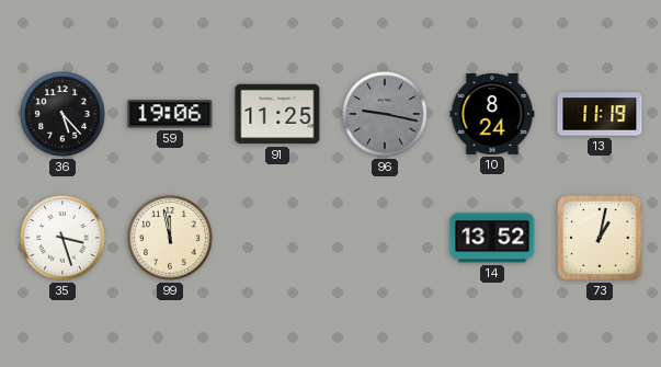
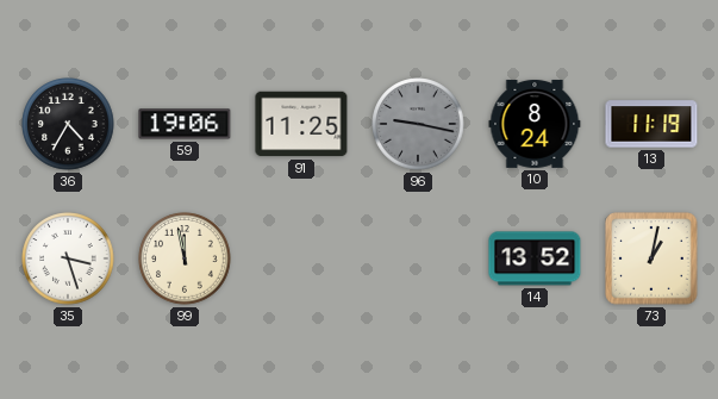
36: 5:23 -> 4:35 (68, 124)
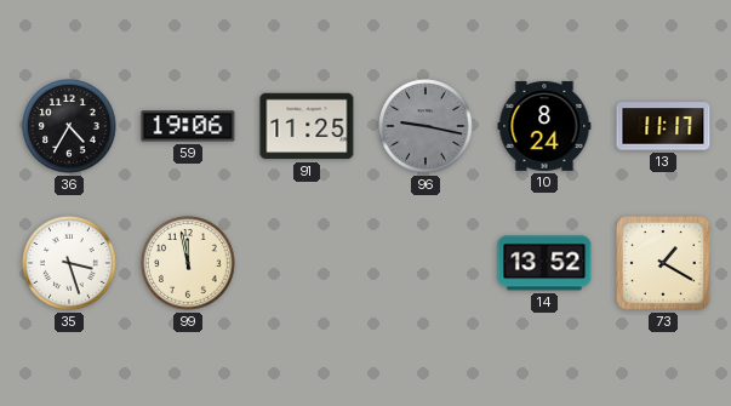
13: 11:19 -> 11:17 (663, 126)
73: 1:02 -> 1:20 (663, 263)
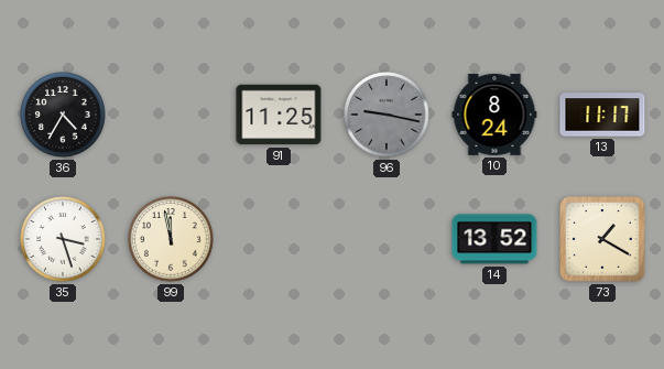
59: 19:06 -> none (188, 126)
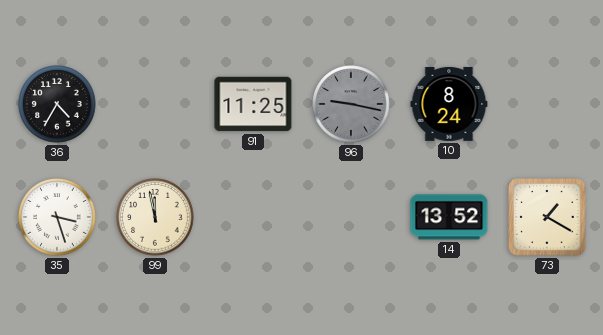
13: 11:17 -> none (602, 115)
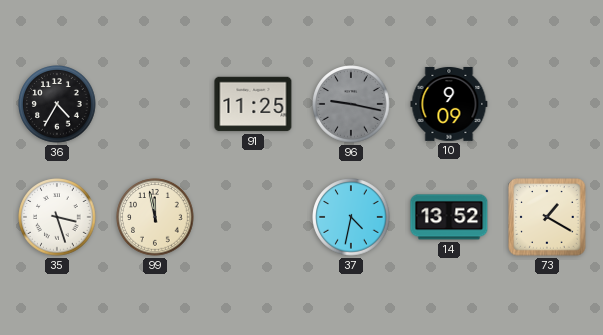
10: 8:24 -> 9:09 (449, 104)
37: none -> 4:32 (351, 217)
